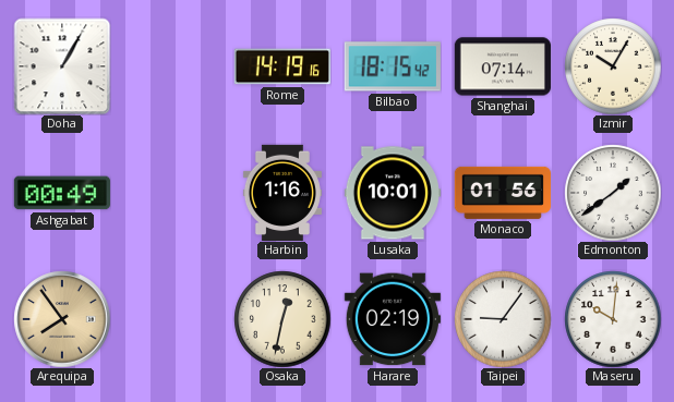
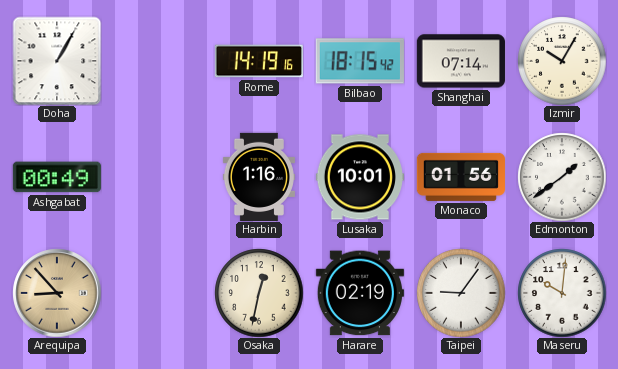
Arequipa: 7:54 -> 8:53 (57, 293)
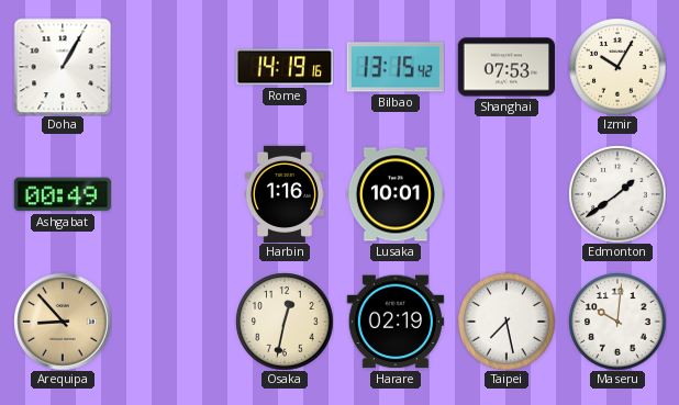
Bilbao: 18:15 -> 13:15 (396, 67)
Shanghai: 07:14 -> 07:53 (507, 67)
Monaco: 01:56 -> none (461, 177)
Taipei: 9:06 -> 7:28 (507, 322)
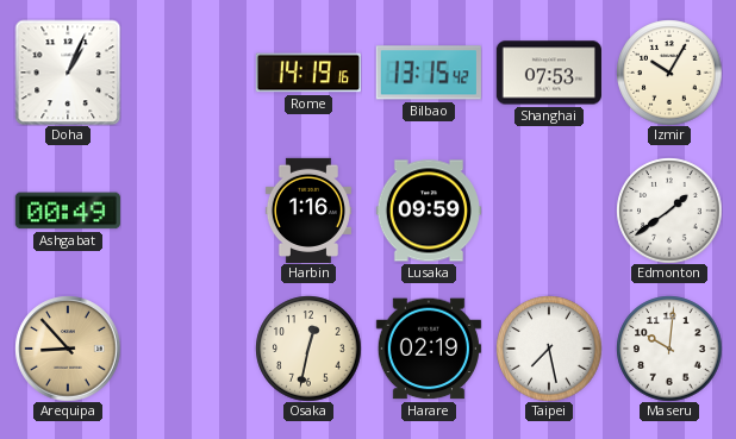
Doha: 1:05 -> 1:04 (68, 73)
Lusaka: 10:01 -> 09:59 (428, 211)
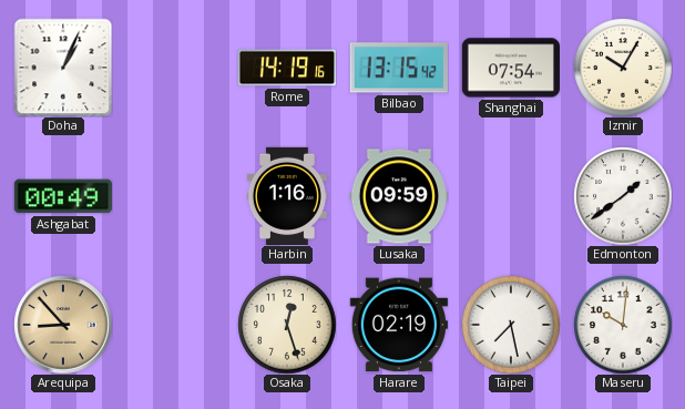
Shanghai: 07:53 -> 07:54 (511, 68)
Osaka: 12:32 -> 12:27 (287, 325)
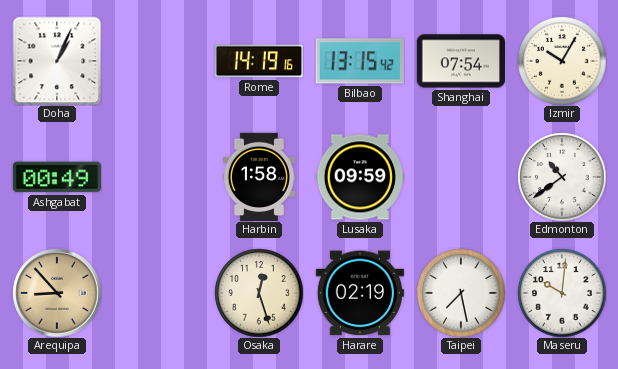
Harbin: 1:16 -> 1:58 (259, 176)
Edmonton: 1:39 -> 10:39 (562, 177)
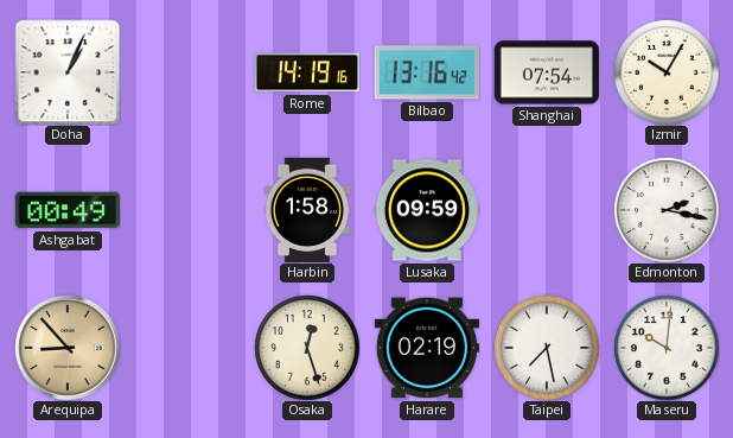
Bilbao: 13:15 -> 13:16 (427, 72)
Edmonton: 10:39 -> 2:17 (667, 210)
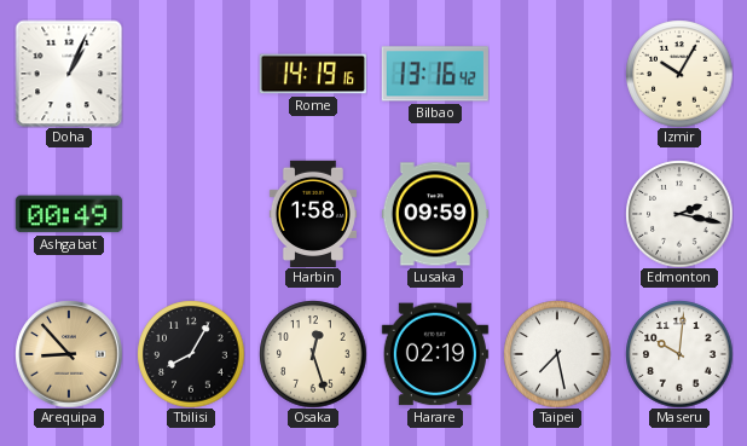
Shanghai: 07:54 -> none (547, 72)
Tbilisi: none -> 8:05 (191, 354)
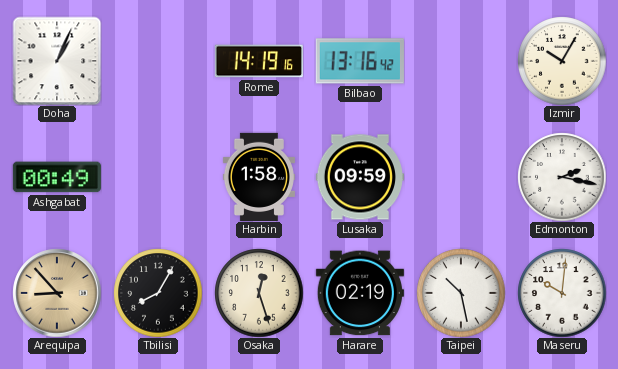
Taipei: 7:28 -> 10:28 (461, 293)
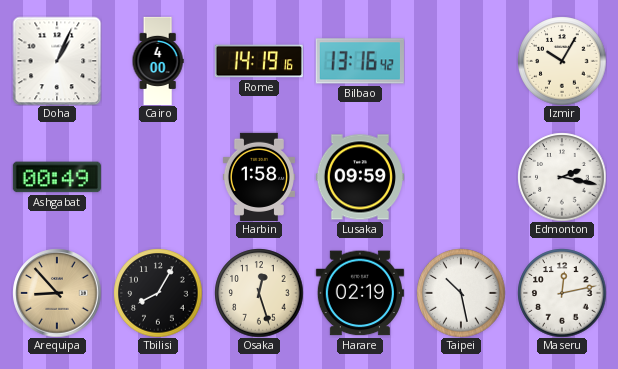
Cairo: none -> 4:00 (158, 61)
Maseru: 10:01 -> 12:13 (562, 293)
